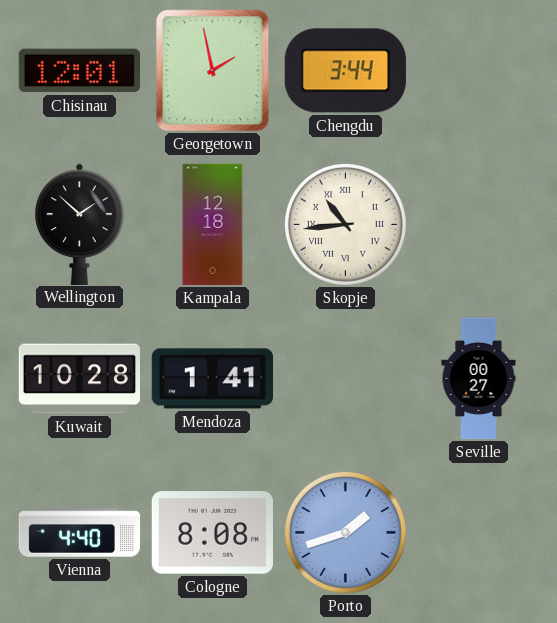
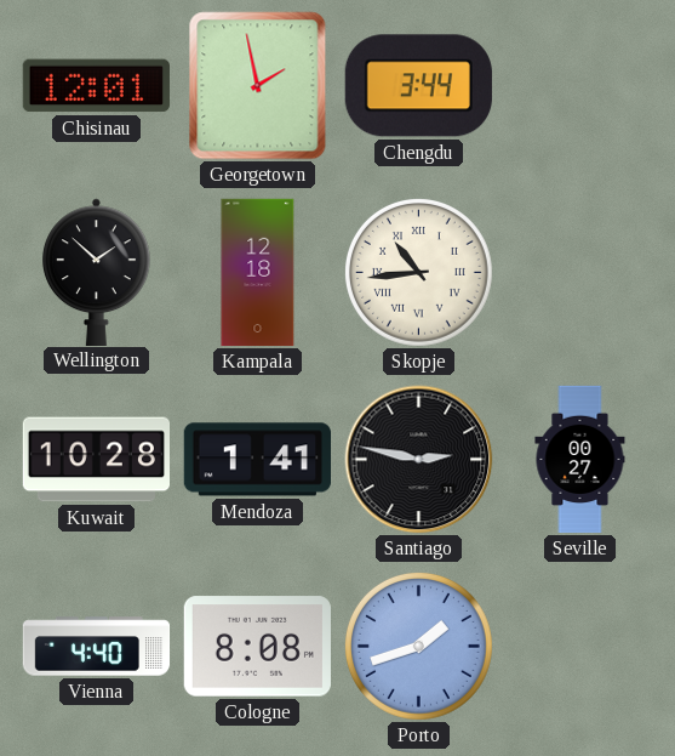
Santiago: none -> 2:47 (419, 460)
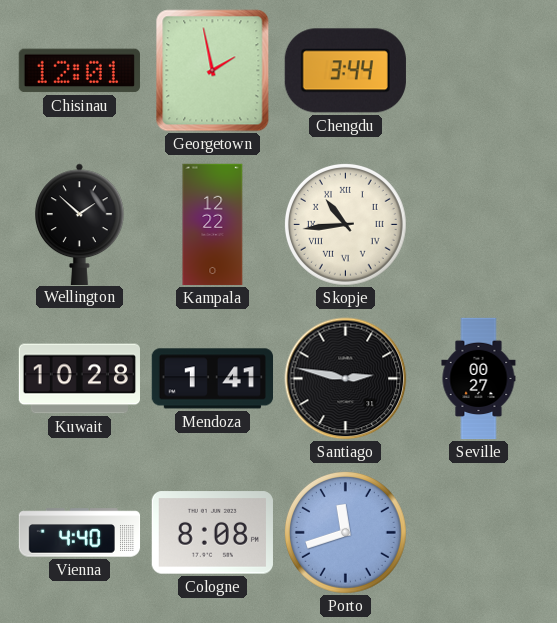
Kampala: 12:18 -> 12:22 (213, 225)
Porto: 1:42 -> 11:42 (345, 532)
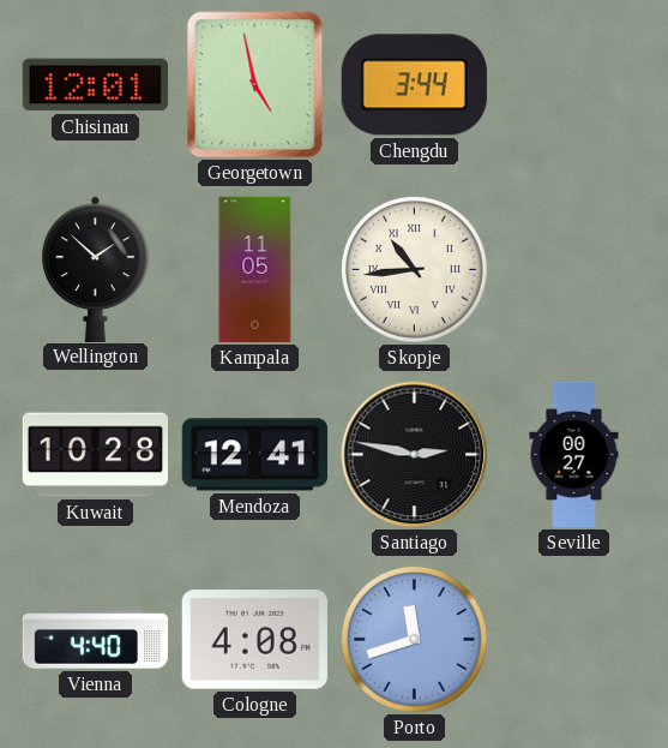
Georgetown: 1:58 -> 4:58 (255, 85)
Kampala: 12:22 -> 11:05 (255, 270)
Mendoza: 1:41 -> 12:41 (254, 455)
Cologne: 8:08 -> 4:08 (254, 640)
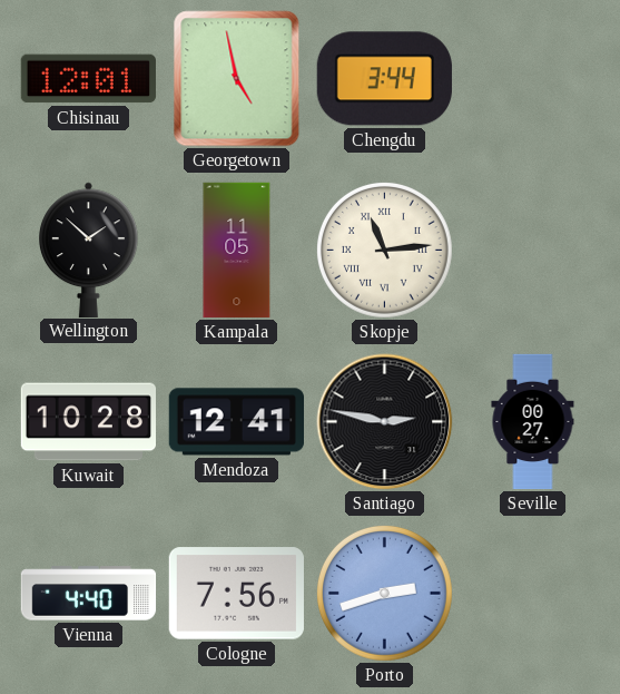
Skopje: 10:44 -> 11:14 (384, 250)
Cologne: 4:08 -> 7:56 (236, 594)
Porto: 11:42 -> 2:42 (384, 593)
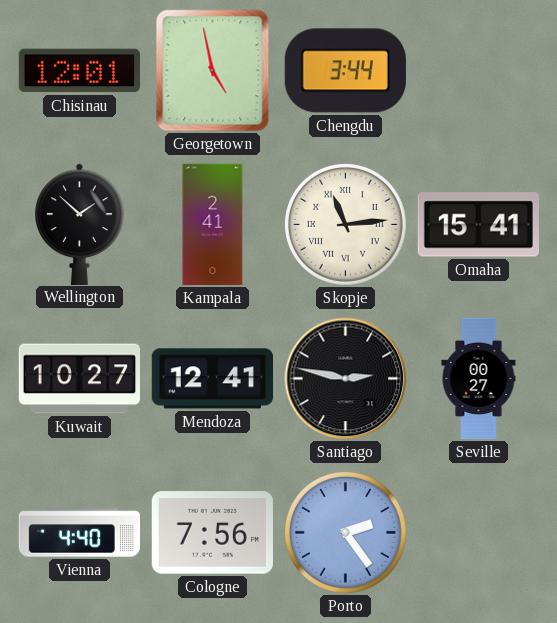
Kampala: 11:05 -> 2:41 (213, 225)
Omaha: none -> 15:41 (478, 225)
Kuwait: 10:28 -> 10:27 (79, 379)
Porto: 2:42 -> 2:24 (345, 532)
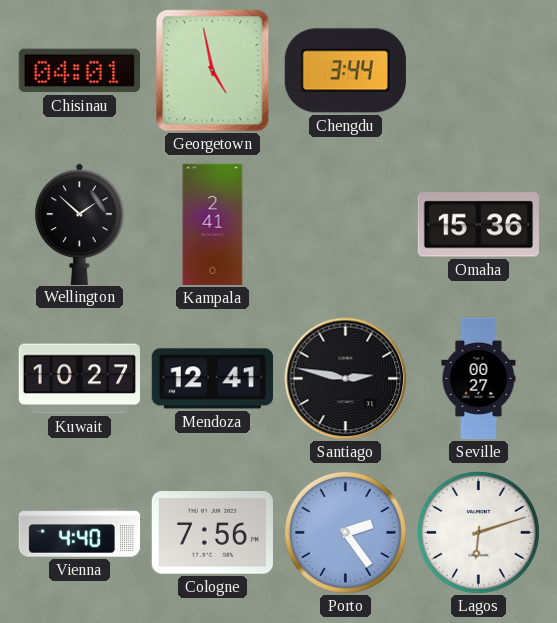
Chisinau: 12:01 -> 04:01 (79, 71)
Skopje: 11:14 -> none (345, 224)
Omaha: 15:41 -> 15:36 (478, 225)
Lagos: none -> 6:12 (478, 532)
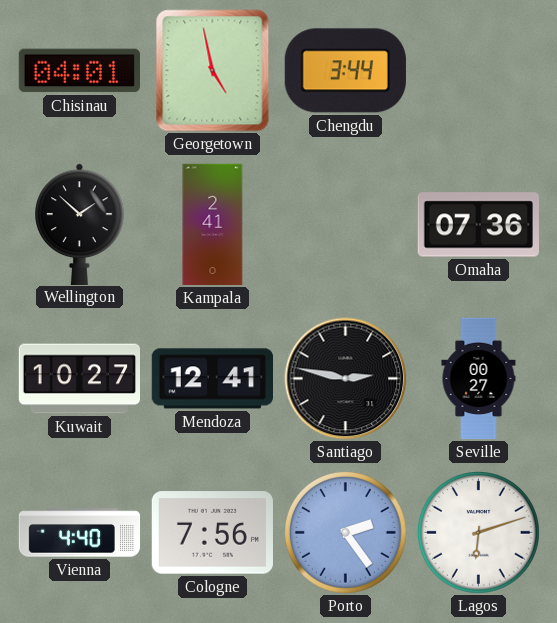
Omaha: 15:36 -> 07:36 (478, 225)
